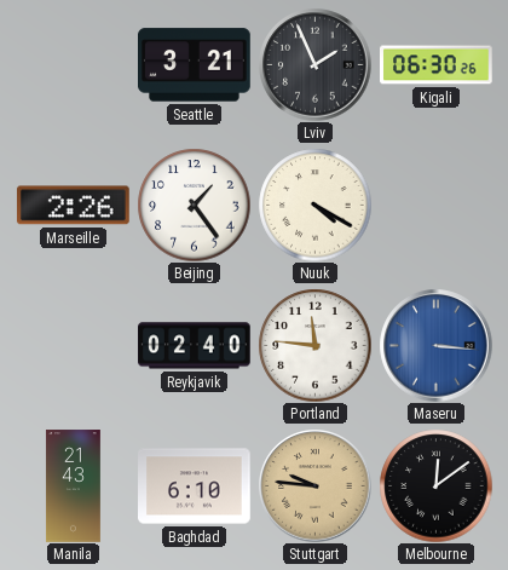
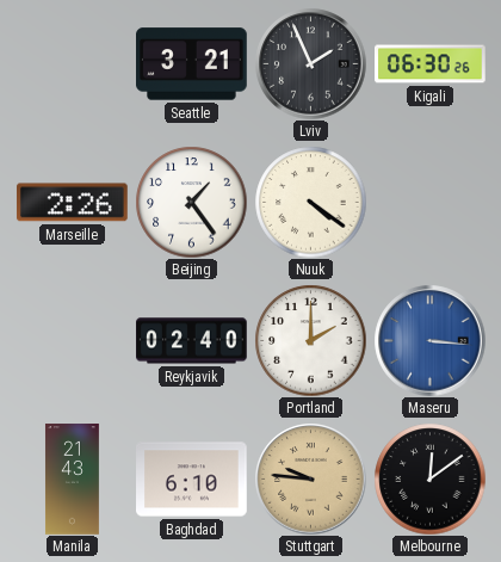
Nuuk: 4:20 -> 4:21 (310, 202)
Portland: 11:46 -> 2:00 (310, 340)
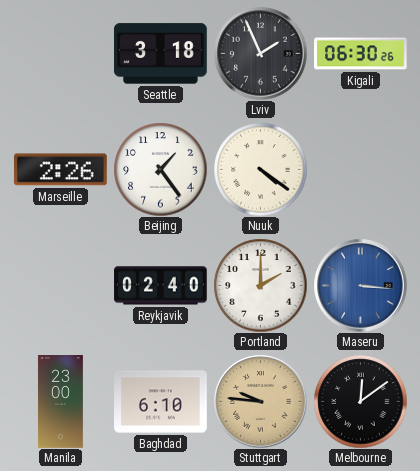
Seattle: 3:21 -> 3:18 (161, 54)
Manila: 21:43 -> 23:00 (60, 402)
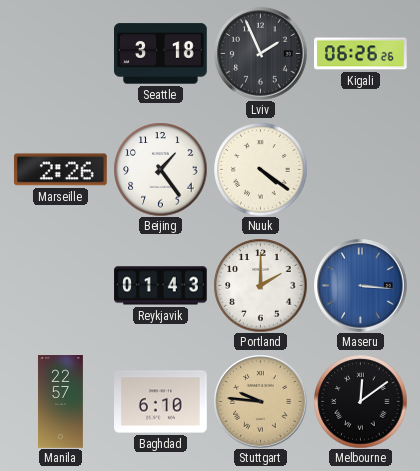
Kigali: 06:30 -> 06:26 (361, 54)
Reykjavik: 02:40 -> 01:43 (161, 286)
Manila: 23:00 -> 22:57 (60, 402)
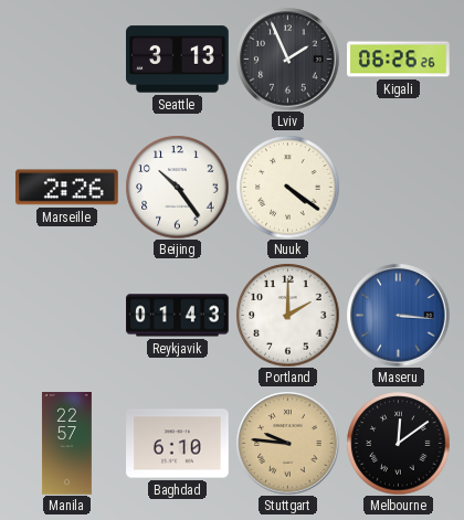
Seattle: 3:18 -> 3:13 (178, 60)
Beijing: 1:24 -> 10:24 (177, 187)
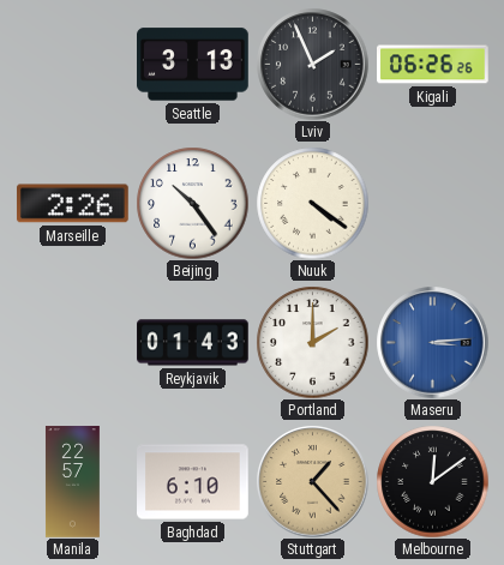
Maseru: 3:16 -> 3:14 (432, 342)
Stuttgart: 9:46 -> 1:23 (312, 481)
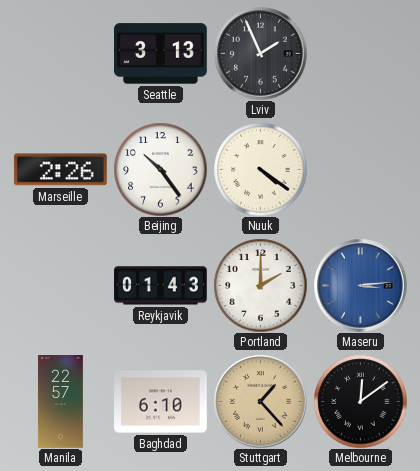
Kigali: 06:26 -> none (433, 65)
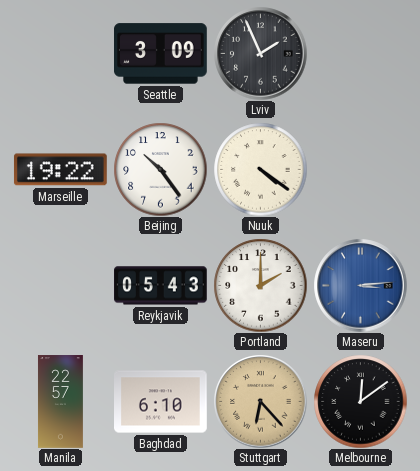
Seattle: 3:13 -> 3:09 (161, 54)
Marseille: 2:26 -> 19:22 (60, 170)
Reykjavik: 01:43 -> 05:43 (161, 286)
Stuttgart: 1:23 -> 6:23 (260, 401)
